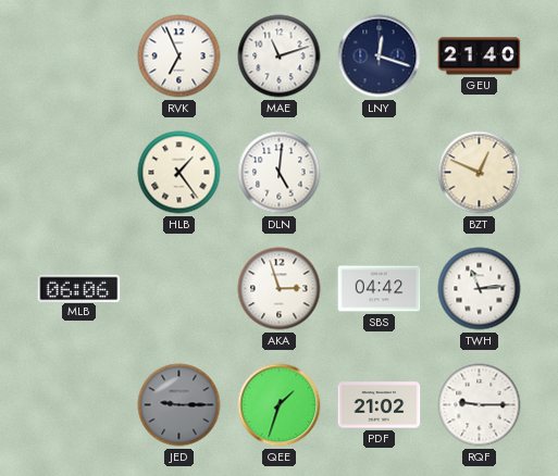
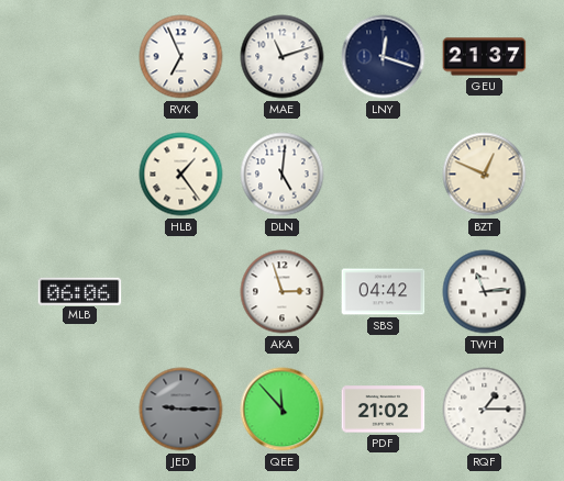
GEU: 21:40 -> 21:37 (485, 57)
QEE: 1:33 -> 11:53 (283, 410)
RQF: 9:15 -> 1:15 (485, 410)
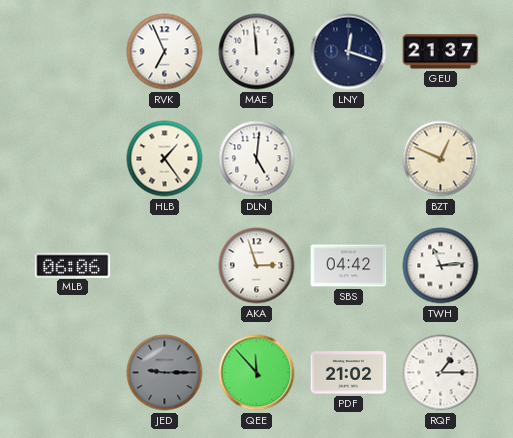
MAE: 11:12 -> 11:59 (257, 52)
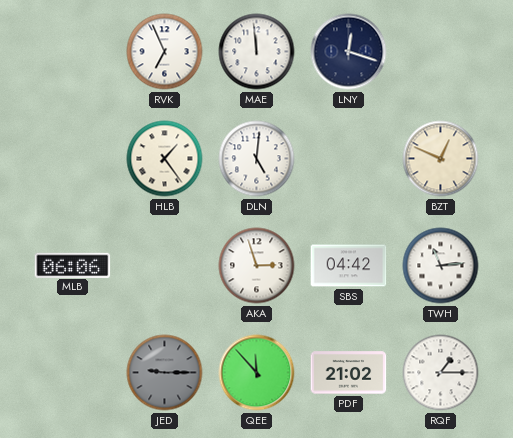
GEU: 21:37 -> none (441, 52)
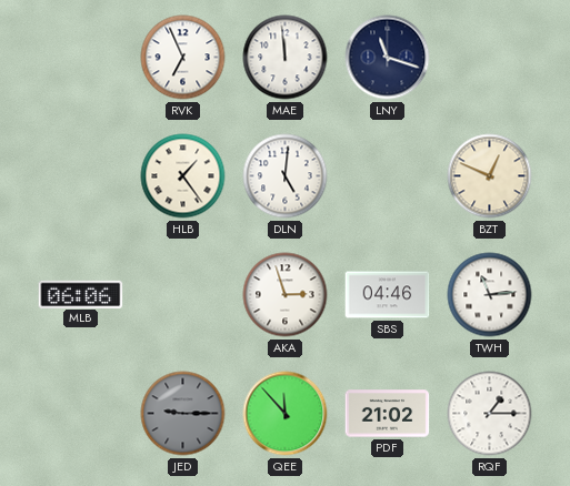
LNY: 12:18 -> 11:18 (388, 58)
SBS: 04:42 -> 04:46 (388, 295)
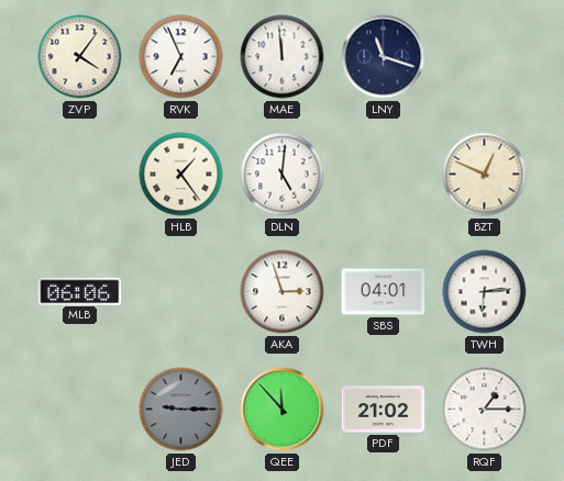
ZVP: none -> 4:06 (80, 57)
SBS: 04:46 -> 04:01 (384, 292)
TWH: 11:14 -> 6:14 (485, 292)
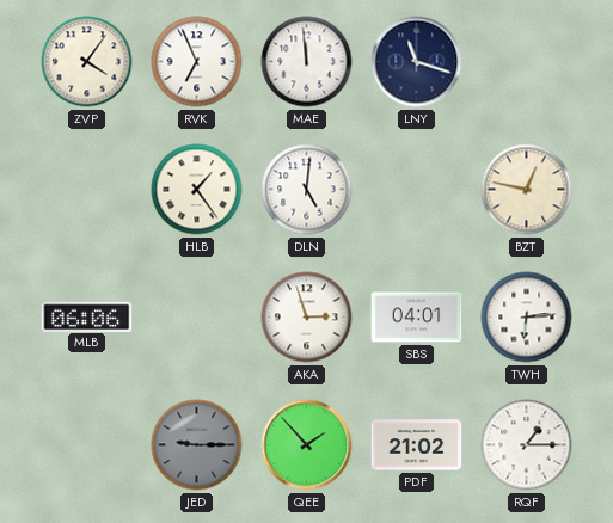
BZT: 12:49 -> 12:47 (527, 190)
QEE: 11:53 -> 1:53 (307, 445)
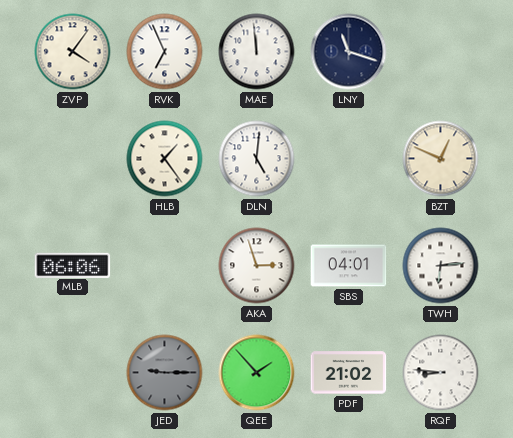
BZT: 12:47 -> 12:49 (441, 159)
RQF: 1:15 -> 8:46 (441, 373)
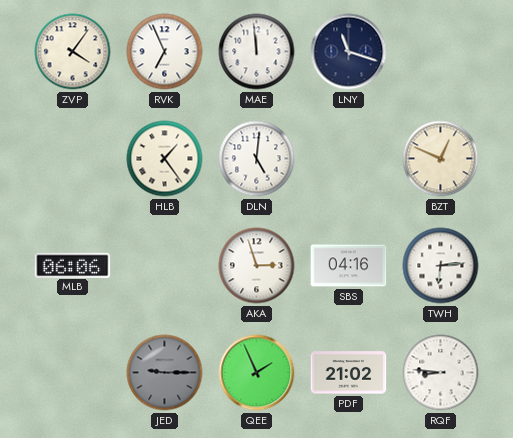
SBS: 04:01 -> 04:16 (349, 266)
QEE: 1:53 -> 1:56 (257, 373)
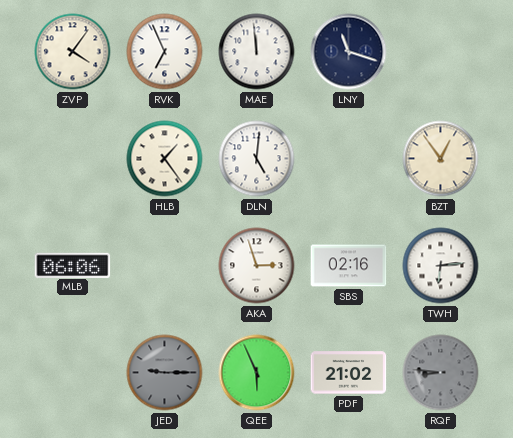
BZT: 12:49 -> 12:54 (441, 159)
SBS: 04:16 -> 02:16 (349, 266)
QEE: 1:56 -> 5:56 (257, 373)
RQF dial: white -> grey (441, 373)
